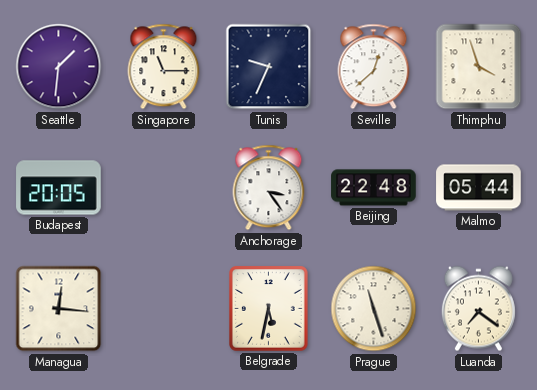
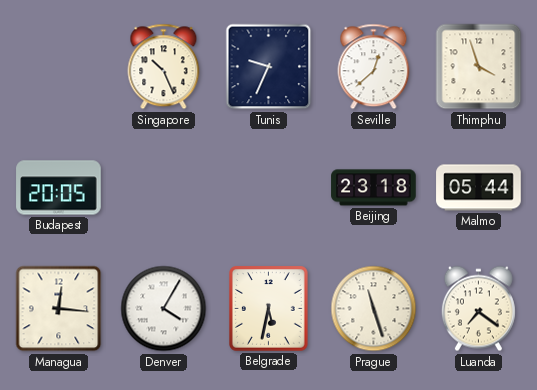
Seattle: 1:31 -> none (59, 67)
Singapore: 11:15 -> 10:26 (164, 67)
Anchorage: 3:24 -> none (269, 188)
Beijing: 22:48 -> 23:18 (374, 188)
Denver: none -> 4:05 (164, 309)
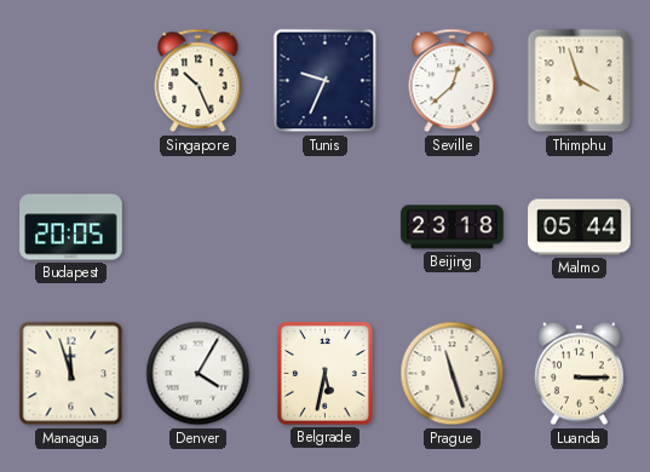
Managua: 12:16 -> 11:57 (71, 374)
Luanda: 7:21 -> 3:15 (579, 374)
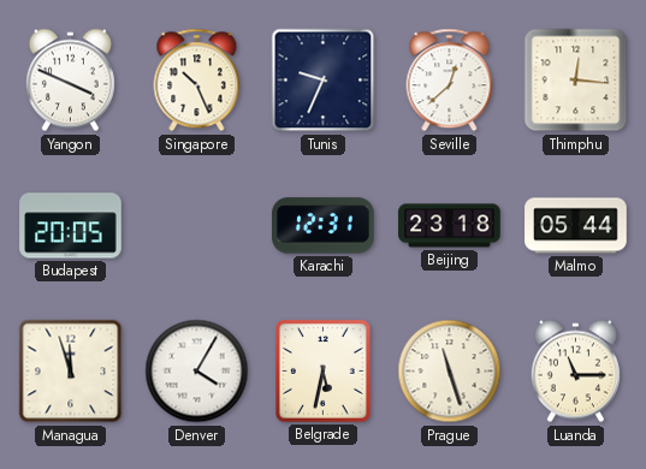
Yangon: none -> 3:49 (70, 81)
Thimphu: 3:57 -> 12:16 (576, 81)
Karachi: none -> 12:31 (324, 226)
Luanda: 3:15 -> 11:15 (575, 372)
